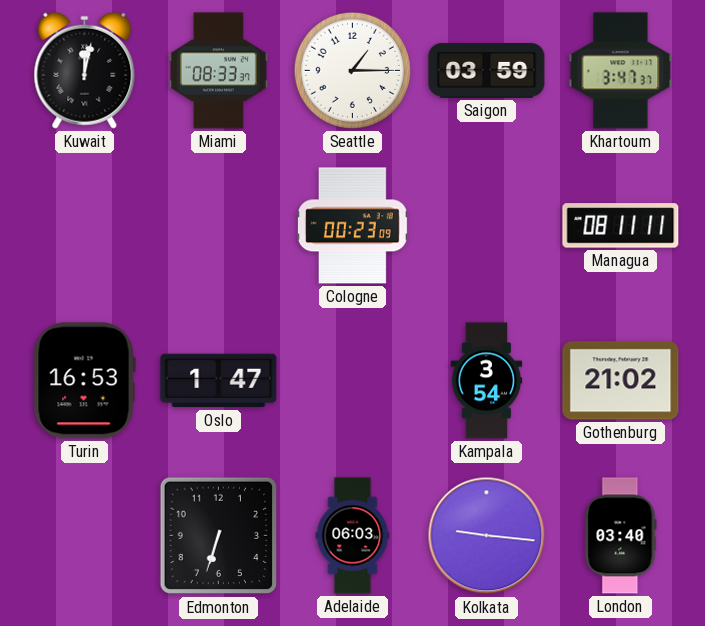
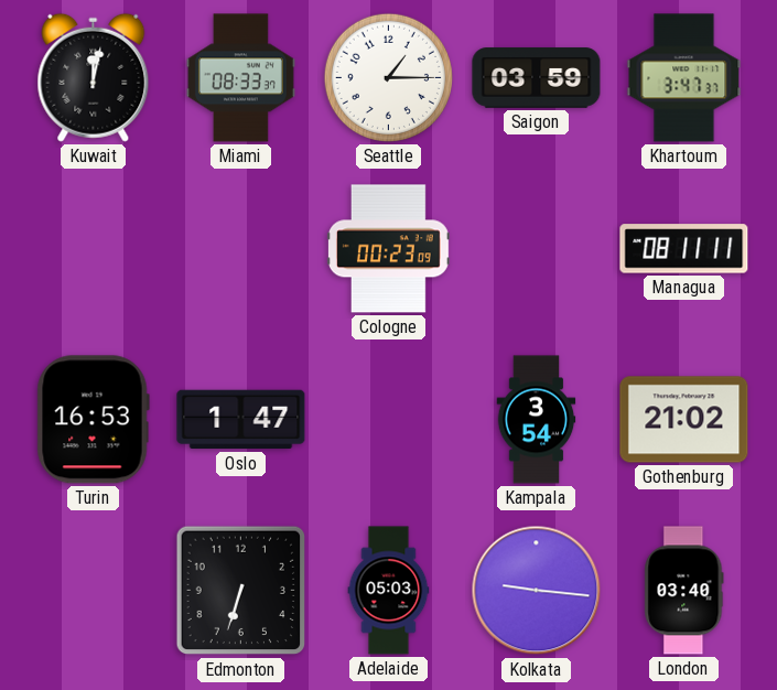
Adelaide: 06:03 -> 05:03 (389, 591)
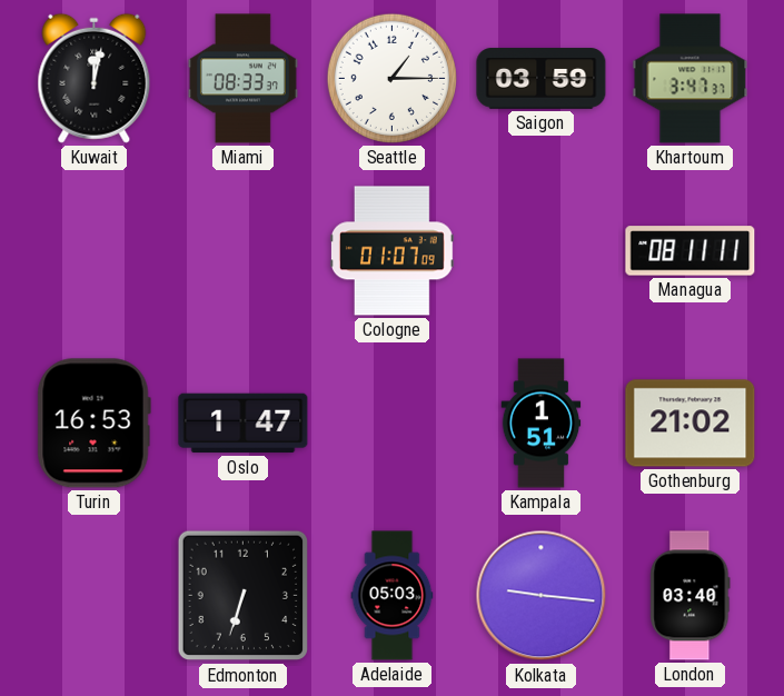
Cologne: 00:23 -> 01:07 (391, 251)
Kampala: 3:54 -> 1:51 (542, 424)
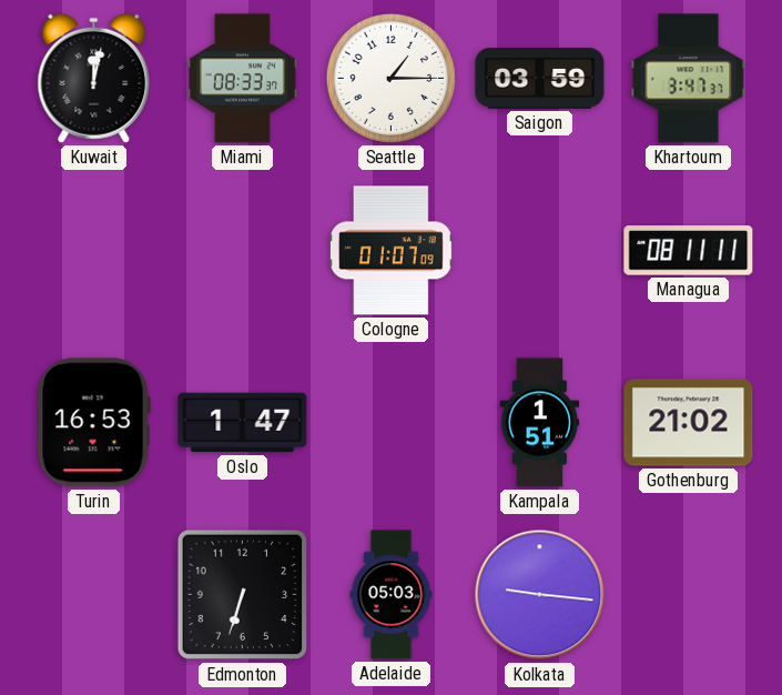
London: 03:40 -> none (691, 596)
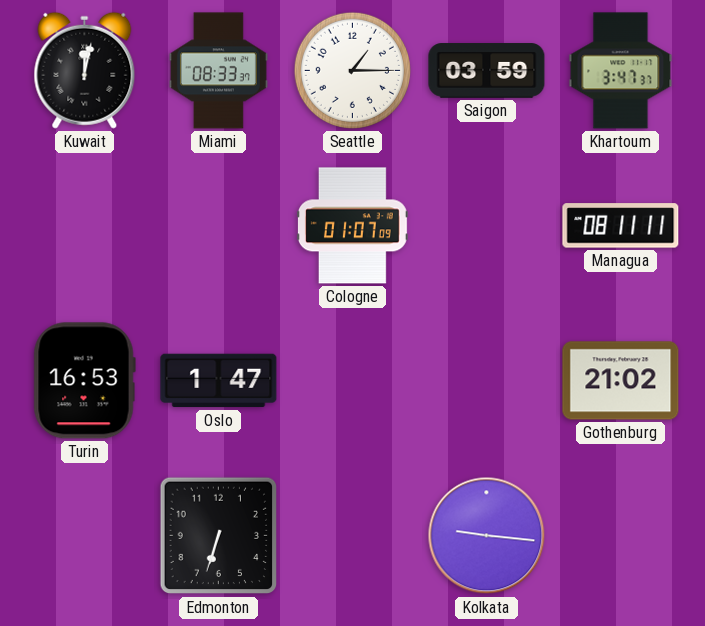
Kampala: 1:51 -> none (540, 423)
Adelaide: 05:03 -> none (392, 595)
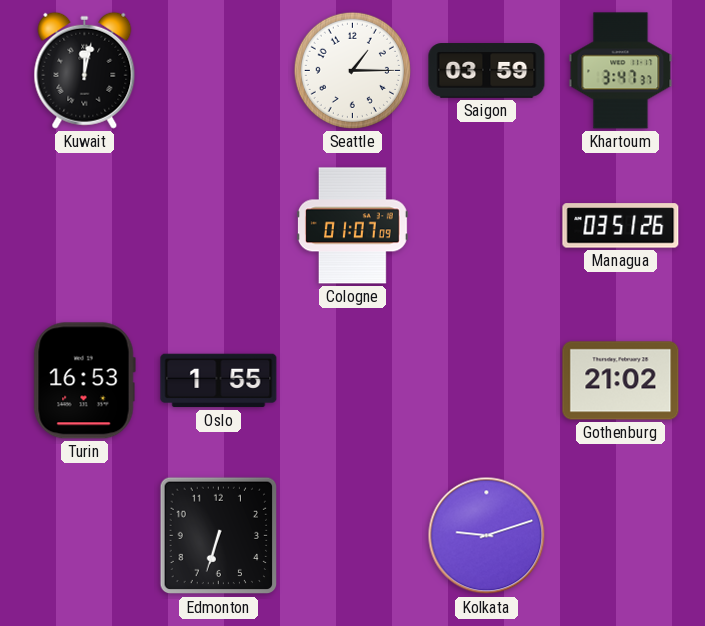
Miami: 08:33 -> none (218, 71)
Managua: 08:11 -> 03:51 (621, 226)
Oslo: 1:47 -> 1:55 (219, 381)
Kolkata: 9:16 -> 9:12 (487, 536)
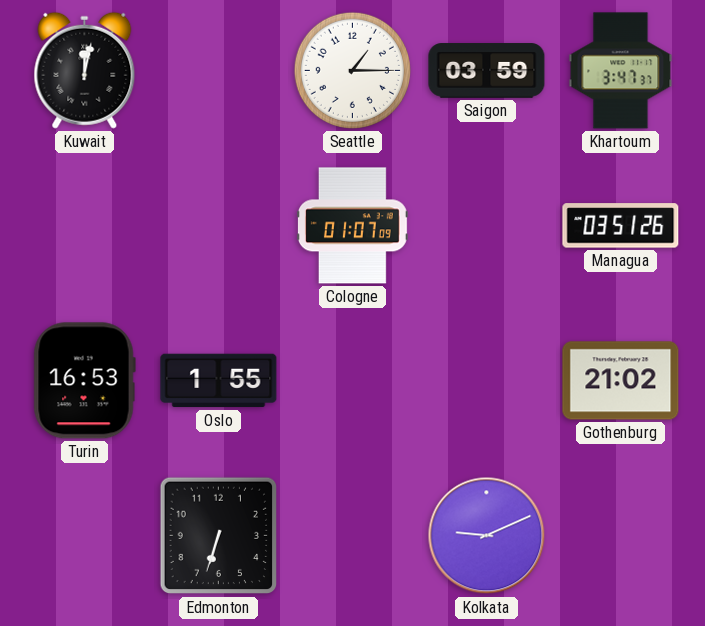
Kolkata: 9:12 -> 9:11 (487, 536)
